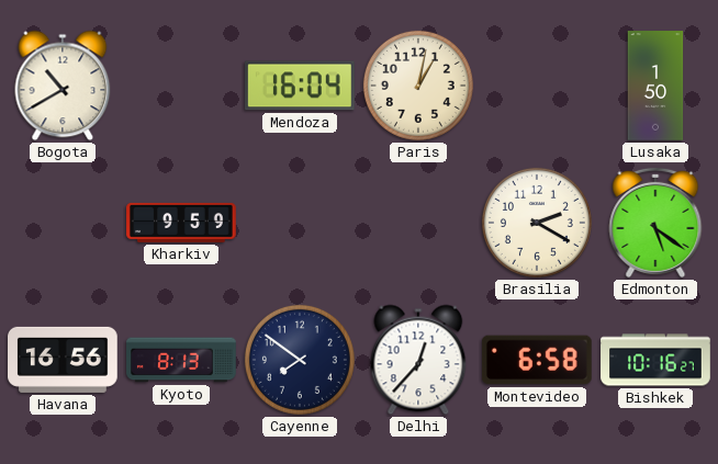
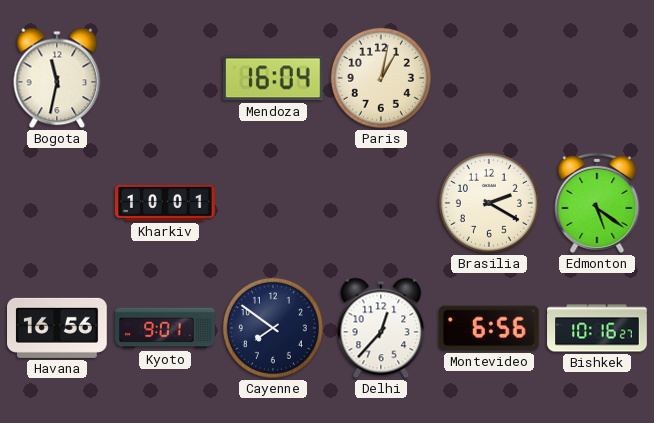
Bogota: 10:40 -> 11:32 (57, 78)
Lusaka: 1:50 -> none (655, 86)
Kharkiv: 9:59 -> 10:01 (165, 203)
Kyoto: 8:13 -> 9:01 (165, 328)
Montevideo: 6:58 -> 6:56 (489, 328)
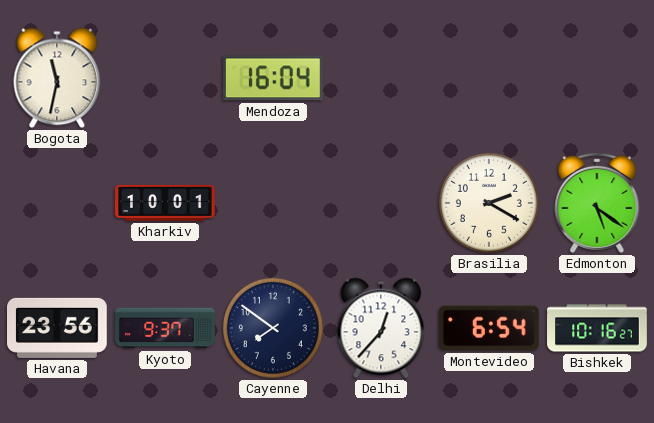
Paris: 1:02 -> none (381, 78)
Havana: 16:56 -> 23:56 (58, 328)
Kyoto: 9:01 -> 9:37 (165, 328)
Montevideo: 6:56 -> 6:54 (489, 328)
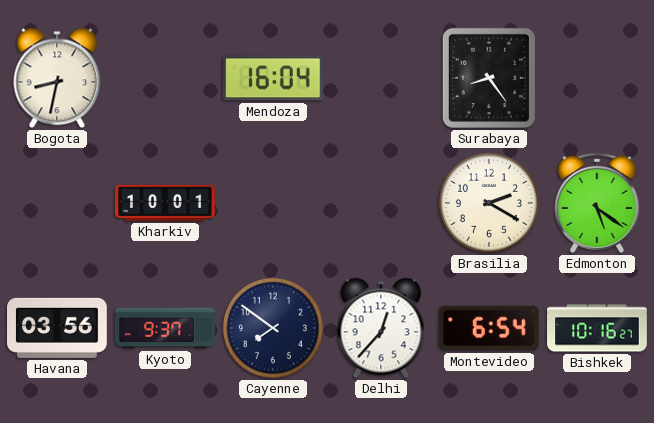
Bogota: 11:32 -> 8:32 (57, 78)
Surabaya: none -> 8:24 (489, 78)
Havana: 23:56 -> 03:56 (58, 328)
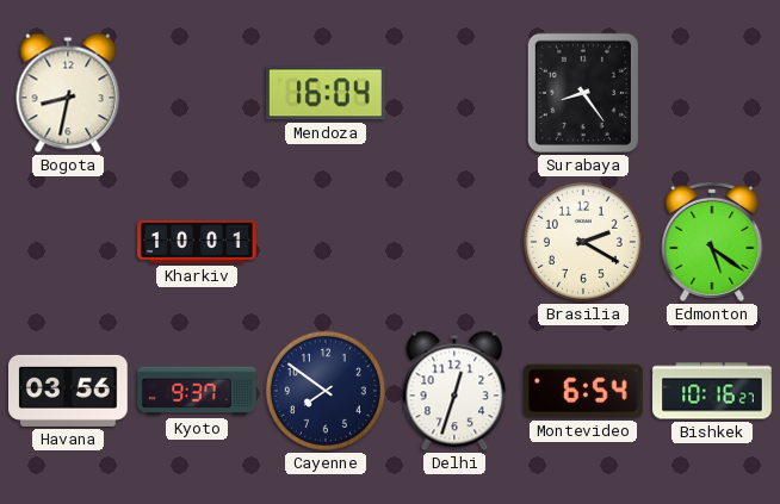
Delhi: 12:37 -> 12:33 (454, 391)
